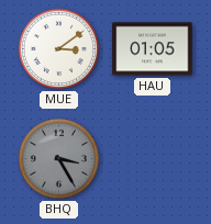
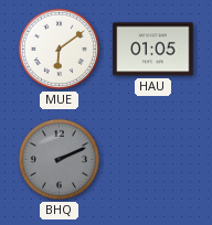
MUE: 3:09 -> 6:09 (59, 49)
BHQ: 3:25 -> 2:11 (59, 159)
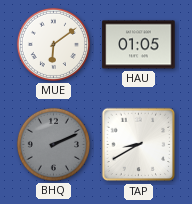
TAP: none -> 8:40 (139, 145)
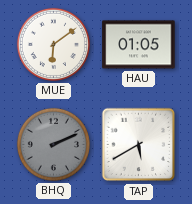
TAP: 8:40 -> 5:40 (139, 145)
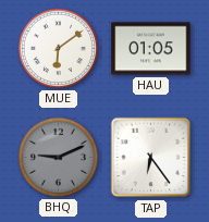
BHQ: 2:11 -> 9:11 (58, 157)
TAP: 5:40 -> 6:24 (151, 158)
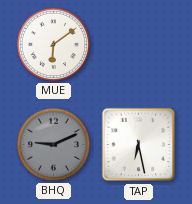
HAU: 01:05 -> none (151, 49)
TAP: 6:24 -> 6:28 (139, 145)
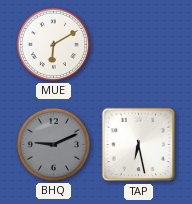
MUE: 6:09 -> 6:10 (53, 44)
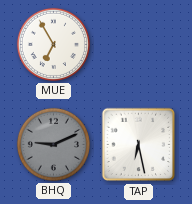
MUE: 6:10 -> 6:55 (53, 44)
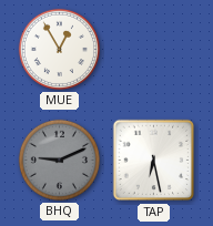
MUE: 6:55 -> 12:55 (59, 49)
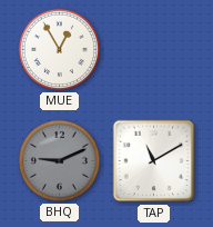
TAP: 6:28 -> 11:10 (154, 161)
